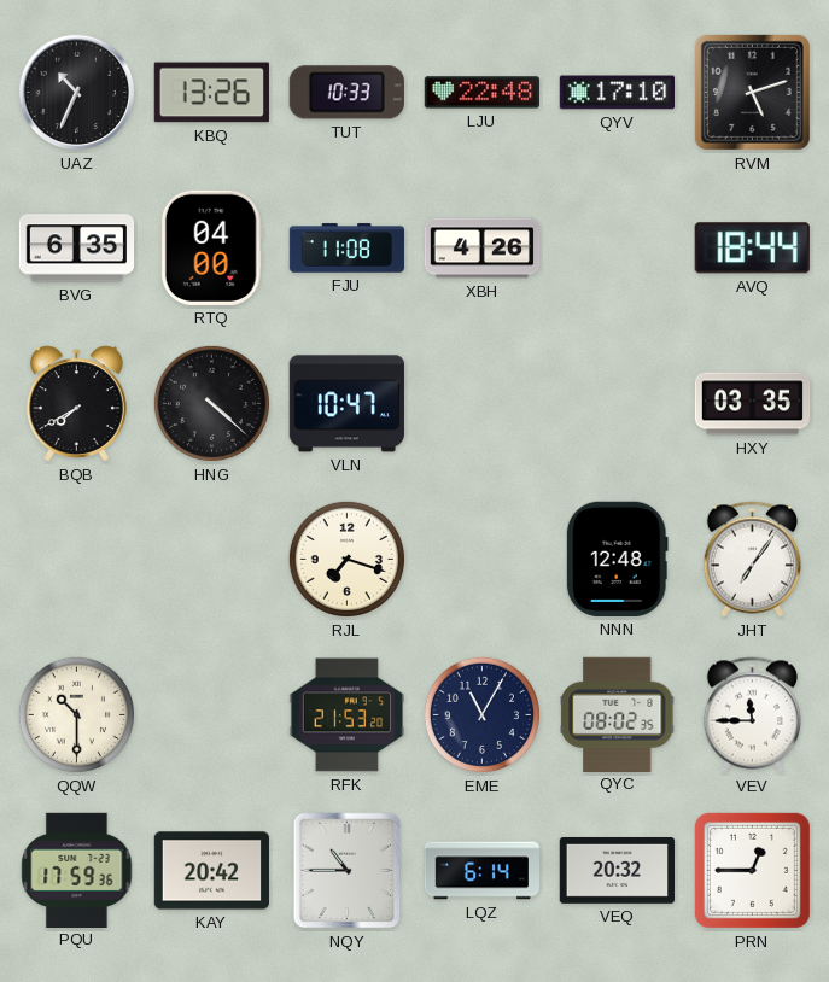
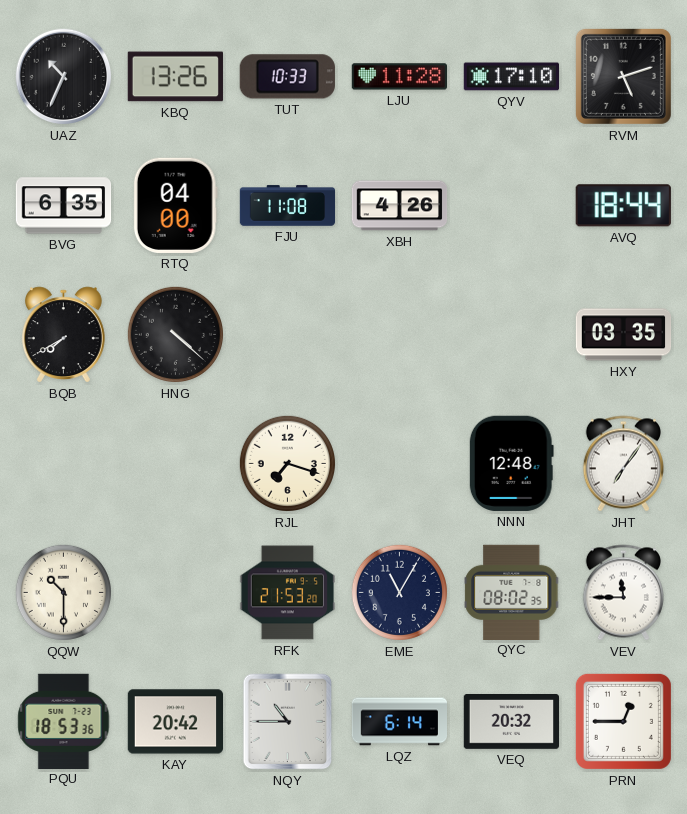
LJU: 22:48 -> 11:28 (399, 77)
VLN: 10:47 -> none (346, 404)
PQU: 17:59 -> 18:53 (64, 721)
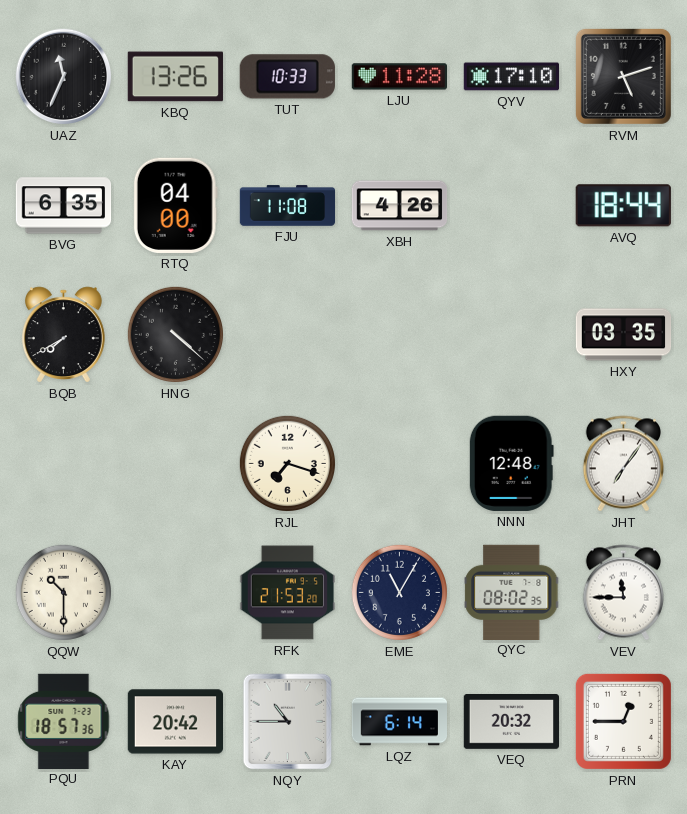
UAZ: 10:34 -> 11:34 (64, 77)
PQU: 18:53 -> 18:57 (64, 721)
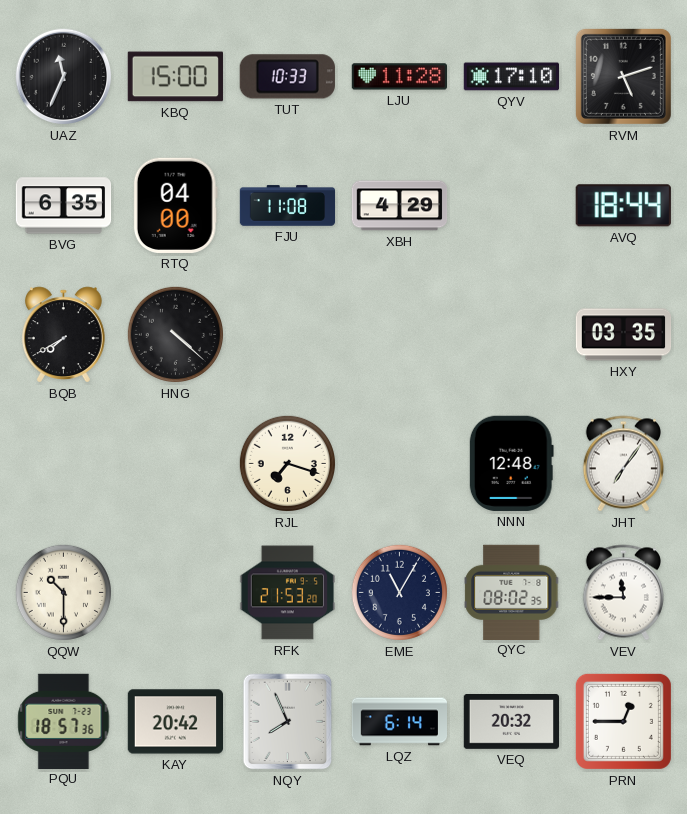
KBQ: 13:26 -> 15:00 (175, 77)
XBH: 4:26 -> 4:29 (400, 206)
NQY: 10:45 -> 7:56 (288, 722)
